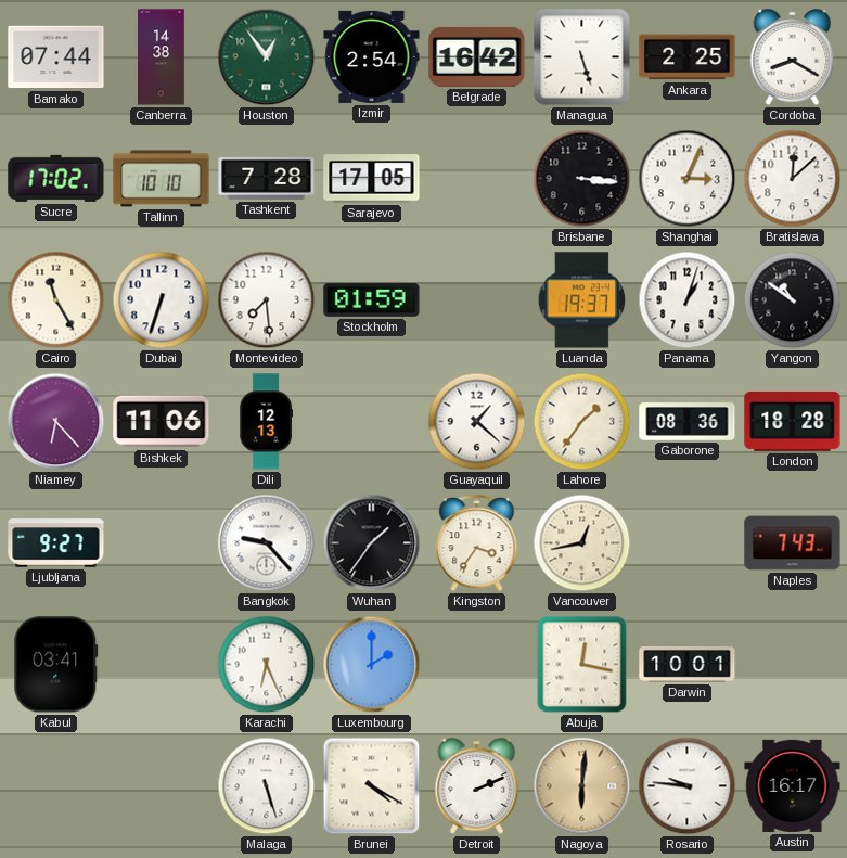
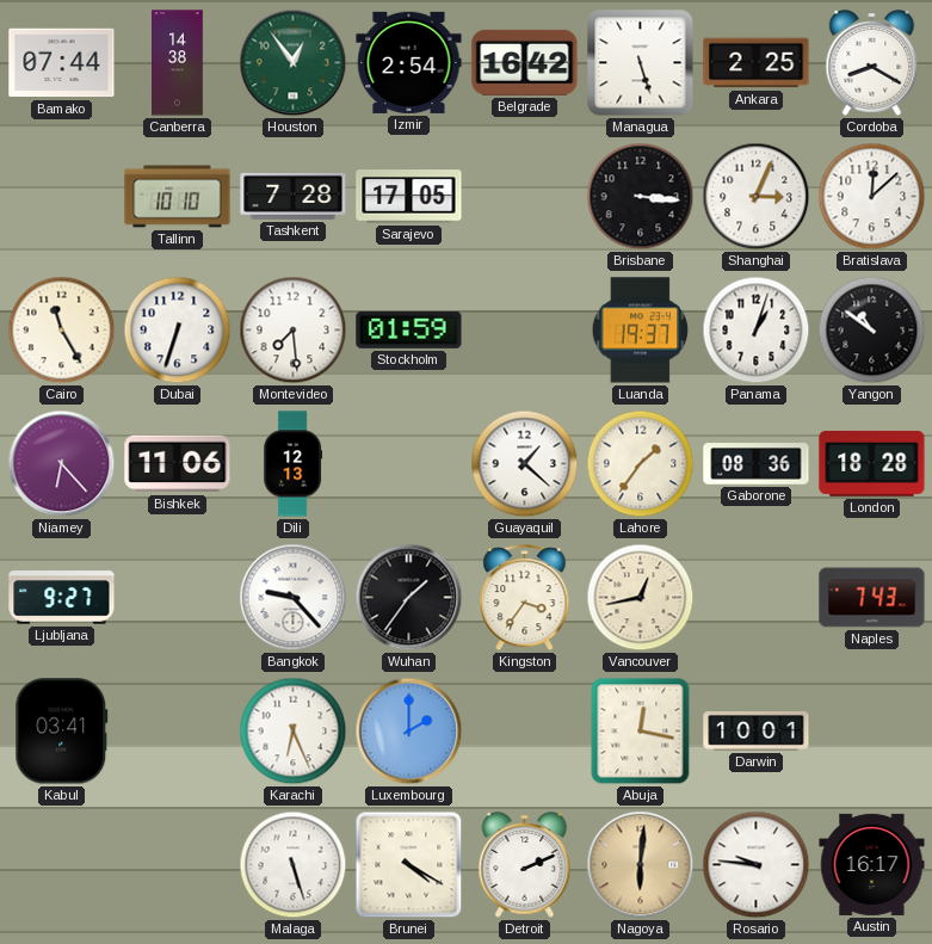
Sucre: 17:02 -> none (56, 178)
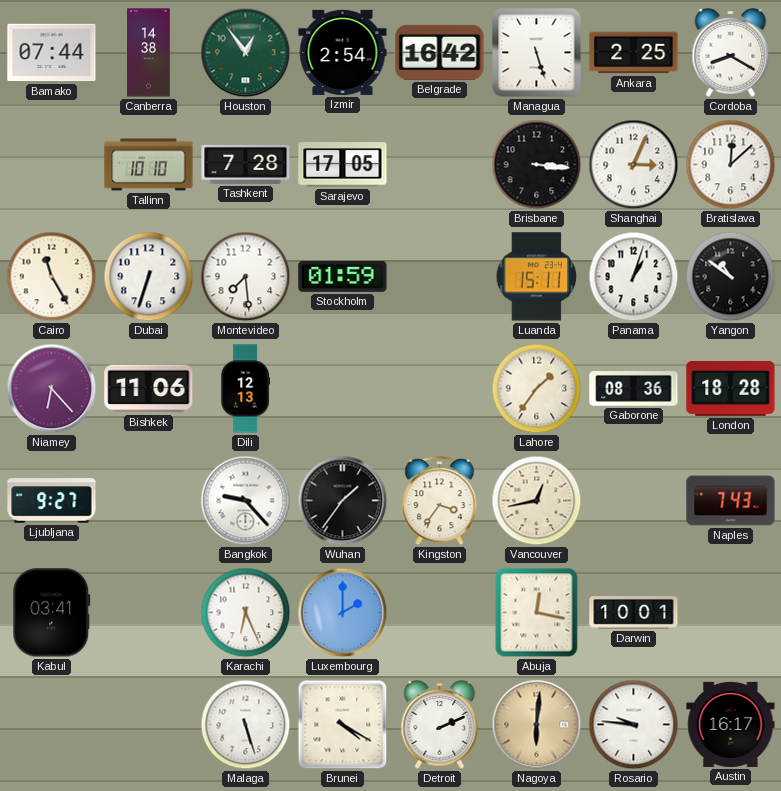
Luanda: 19:37 -> 15:11 (537, 277)
Guayaquil: 1:22 -> none (525, 464)
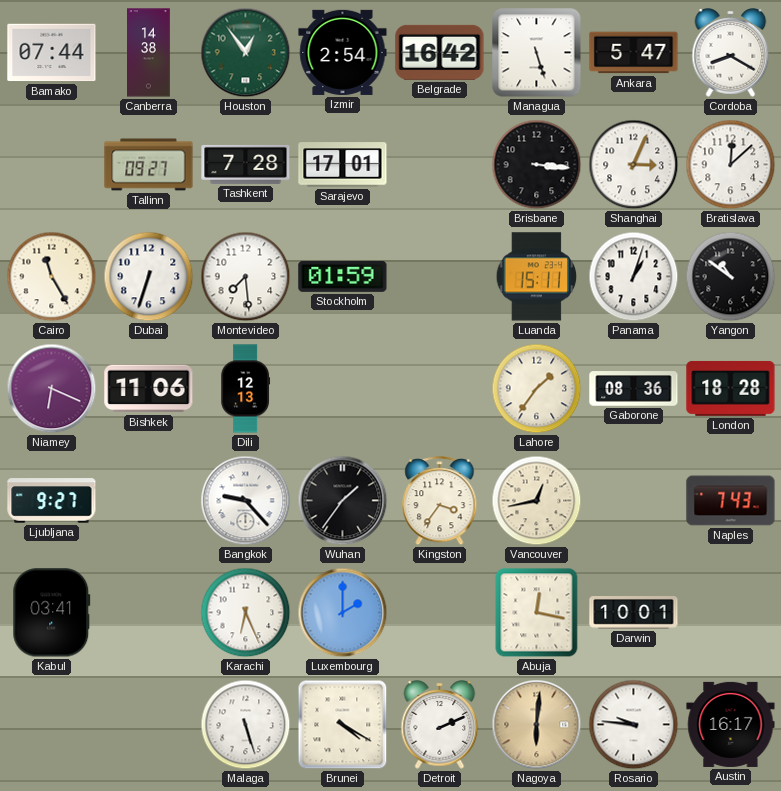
Ankara: 2:25 -> 5:47 (634, 53)
Tallinn: 10:10 -> 09:27 (149, 165)
Sarajevo: 17:05 -> 17:01 (343, 165)
Niamey: 6:23 -> 6:19 (52, 389)
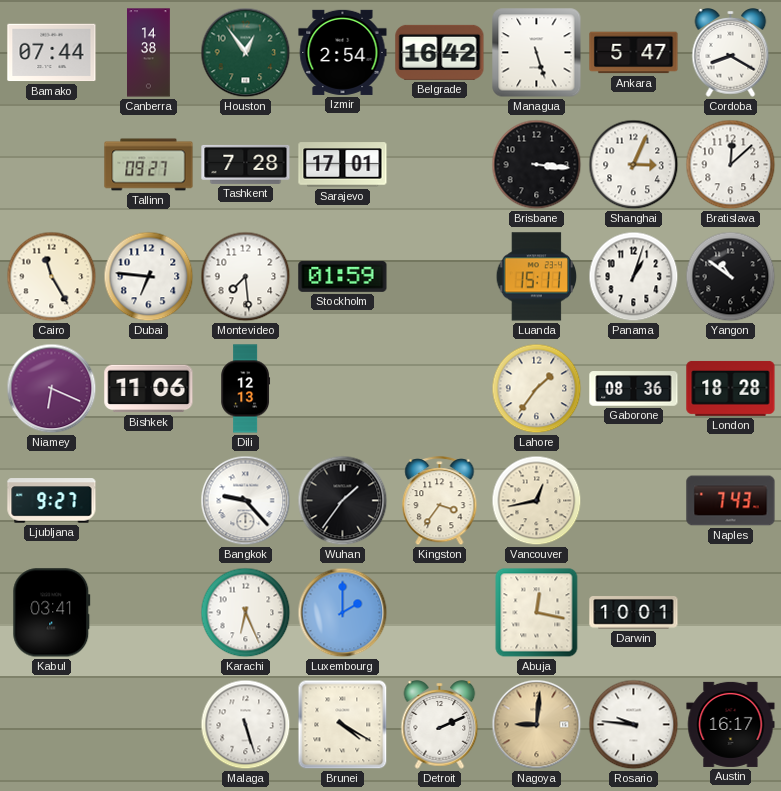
Dubai: 6:33 -> 6:46 (149, 277)
Nagoya: 6:01 -> 9:01 (537, 725)
